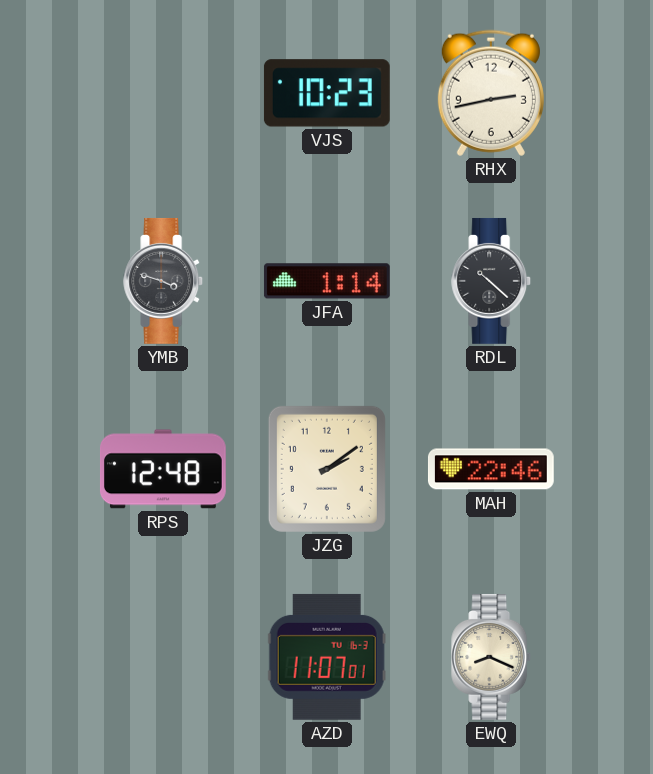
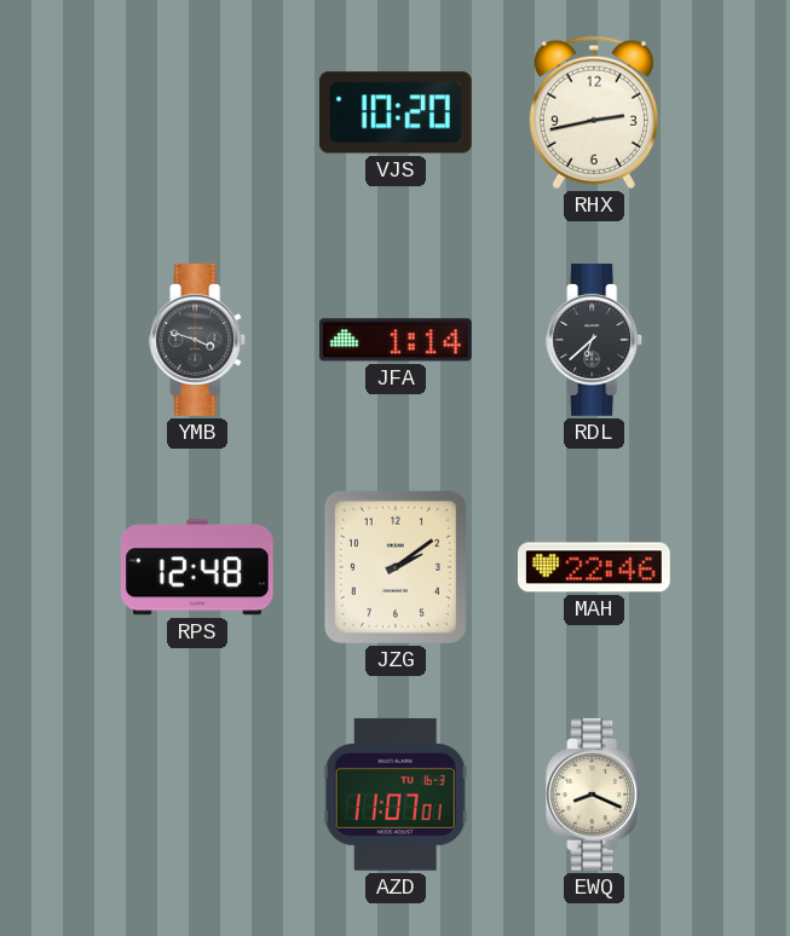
VJS: 10:23 -> 10:20 (396, 112)
RDL: 10:22 -> 6:38 (595, 340)
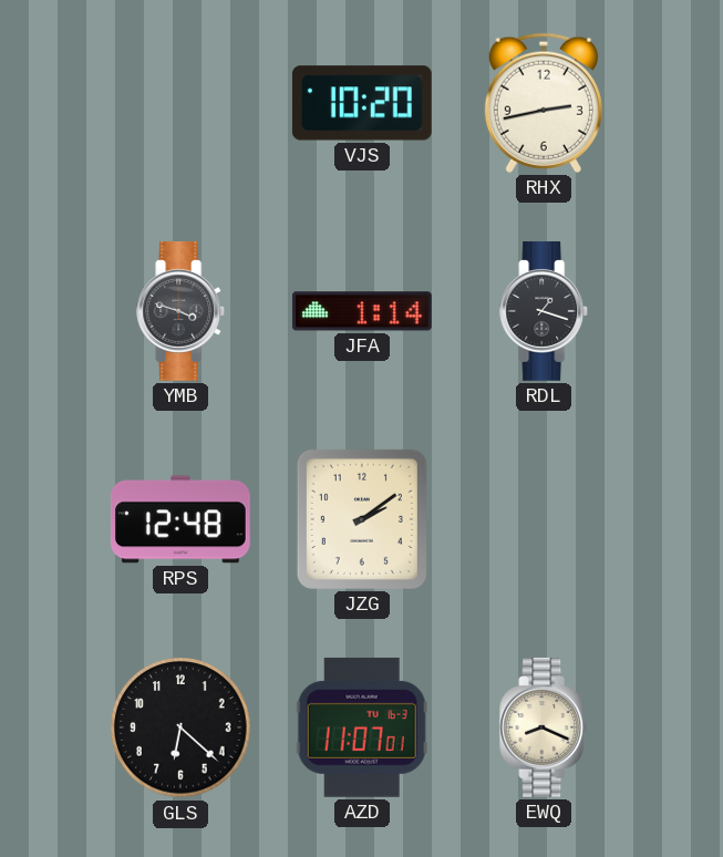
RDL: 6:38 -> 1:18 (545, 311)
MAH: 22:46 -> none (594, 567)
GLS: none -> 6:22 (180, 727)
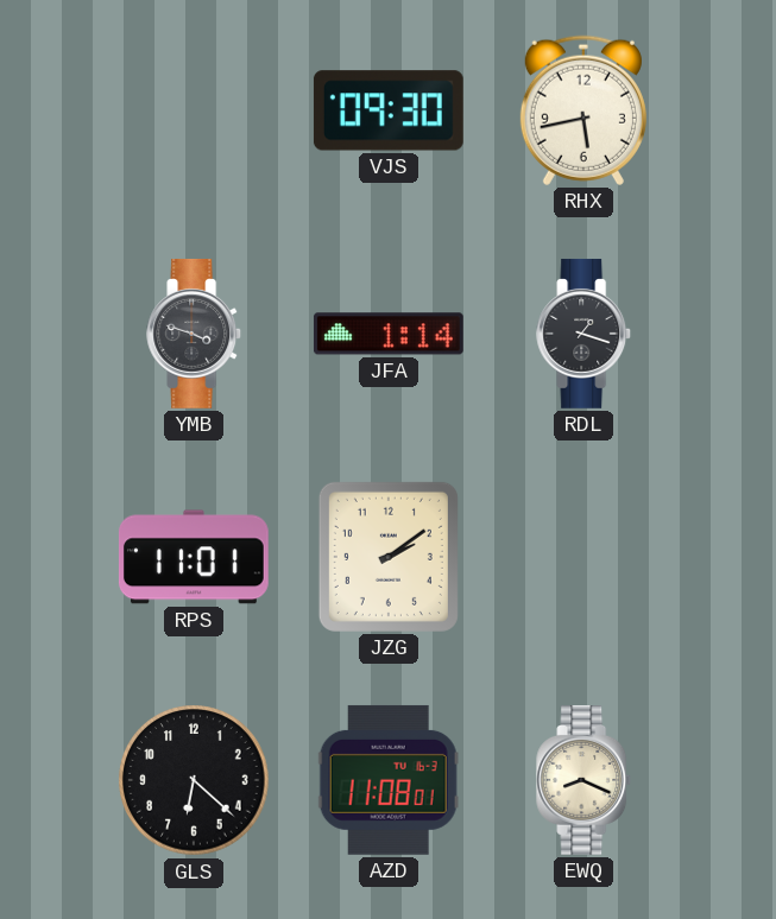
VJS: 10:20 -> 09:30 (389, 110)
RHX: 2:43 -> 5:43 (583, 110)
RPS: 12:48 -> 11:01 (194, 557)
AZD: 11:07 -> 11:08 (389, 780)
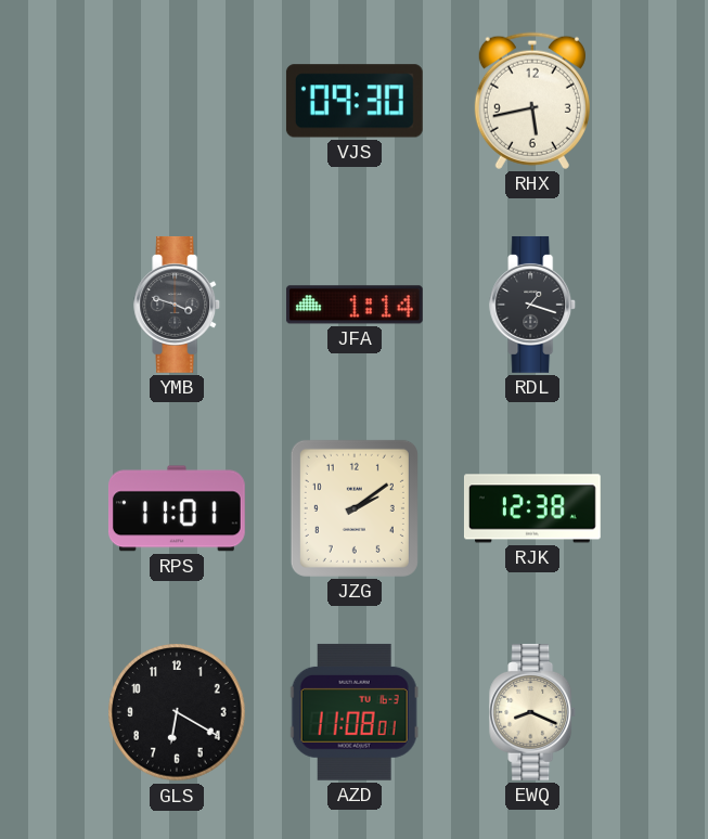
RJK: none -> 12:38 (532, 508)
GLS: 6:22 -> 6:20 (177, 712)
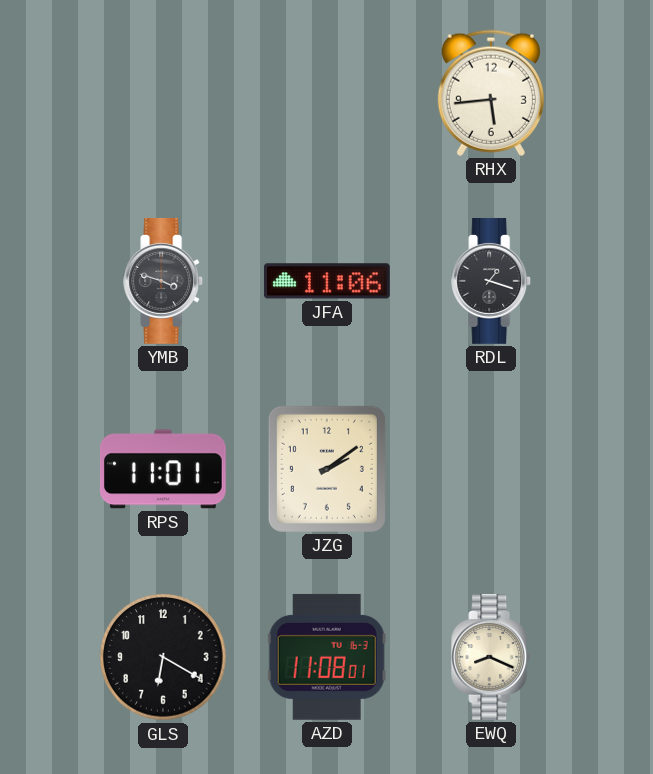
VJS: 09:30 -> none (355, 101)
RHX: 5:43 -> 5:44 (491, 93)
JFA: 1:14 -> 11:06 (327, 281)
RJK: 12:38 -> none (532, 508)
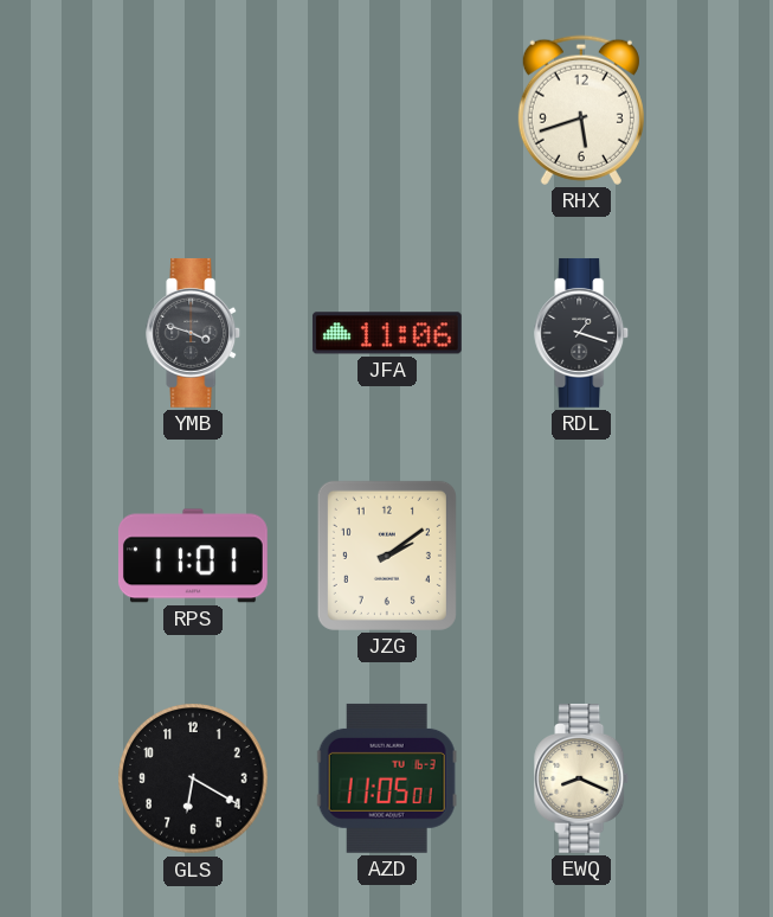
RHX: 5:44 -> 5:42 (581, 110)
AZD: 11:08 -> 11:05 (387, 778)
